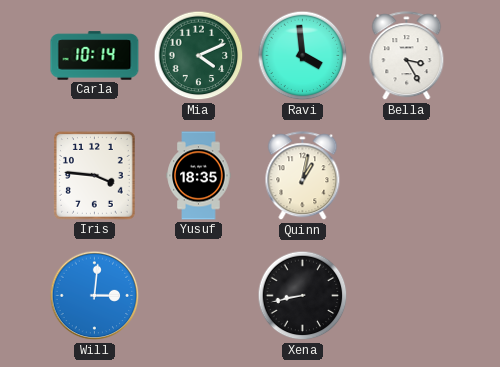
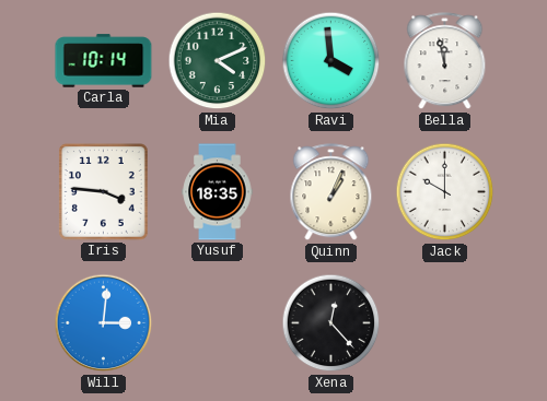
Bella: 3:25 -> 11:58 (445, 61)
Quinn: 1:02 -> 1:04 (331, 192)
Jack: none -> 10:00 (445, 192)
Xena: 8:43 -> 12:23 (331, 323)
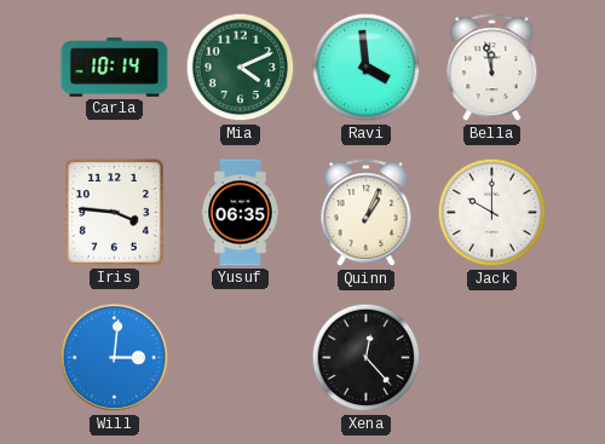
Yusuf: 18:35 -> 06:35 (241, 213)
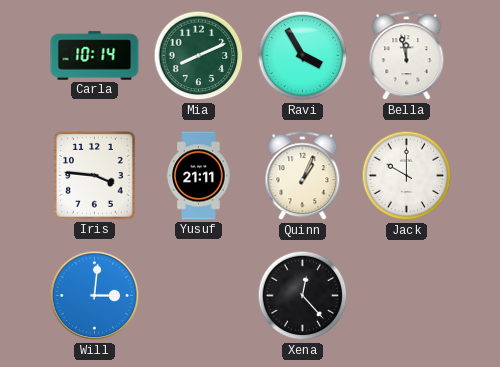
Mia: 4:11 -> 8:11 (199, 56)
Ravi: 3:59 -> 3:55 (303, 56)
Yusuf: 06:35 -> 21:11 (199, 176)
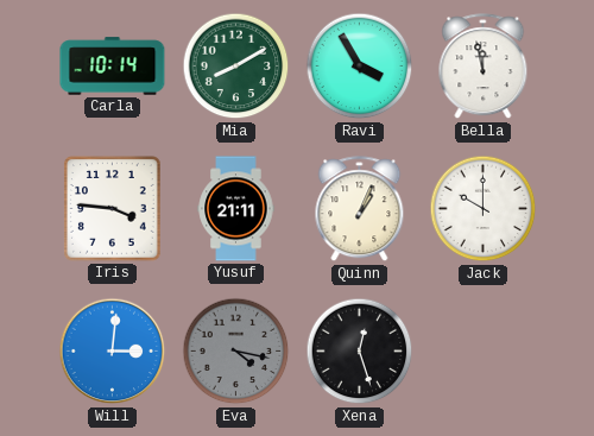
Mia: 8:11 -> 8:10 (236, 67)
Eva: none -> 4:17 (236, 352)
Xena: 12:23 -> 12:27 (360, 352)
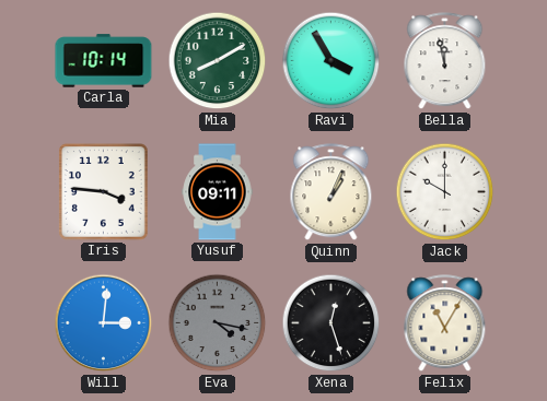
Yusuf: 21:11 -> 09:11 (218, 192)
Felix: none -> 11:05 (445, 323)
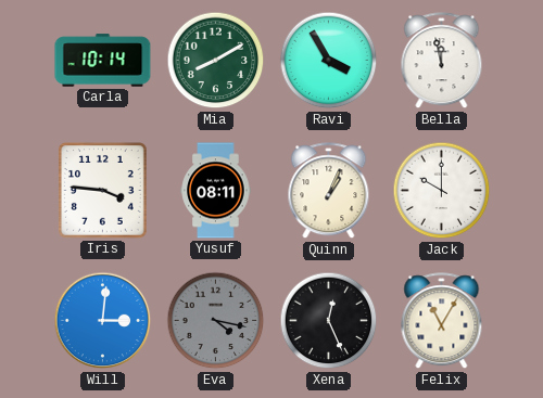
Yusuf: 09:11 -> 08:11 (216, 191)
Xena: 12:27 -> 12:26 (329, 321)
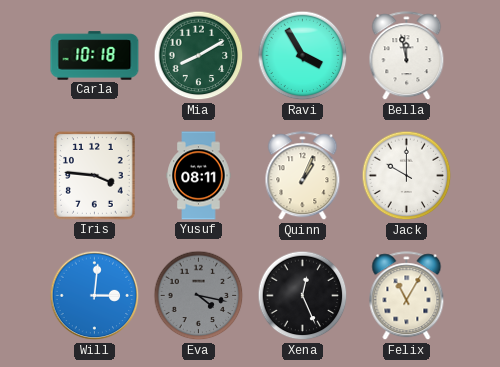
Carla: 10:14 -> 10:18 (95, 56)
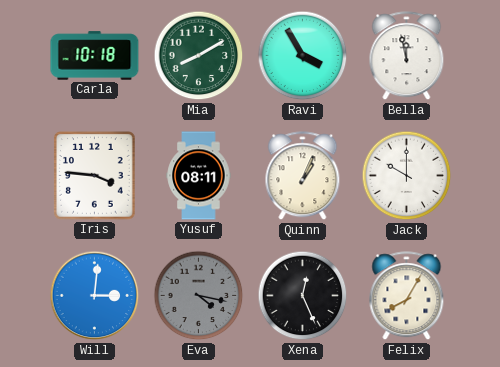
Felix: 11:05 -> 8:05 (407, 296)
